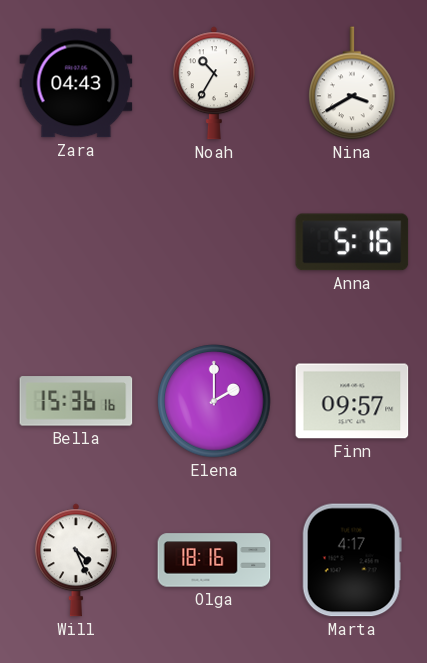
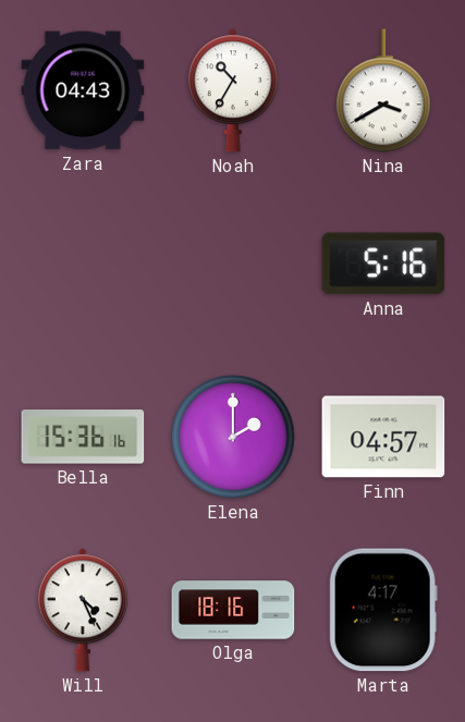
Finn: 09:57 -> 04:57 (383, 437)
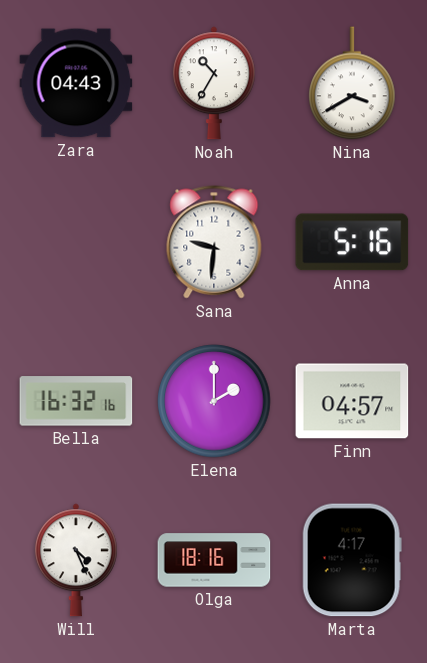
Sana: none -> 9:31 (214, 242)
Bella: 15:36 -> 16:32 (76, 401)
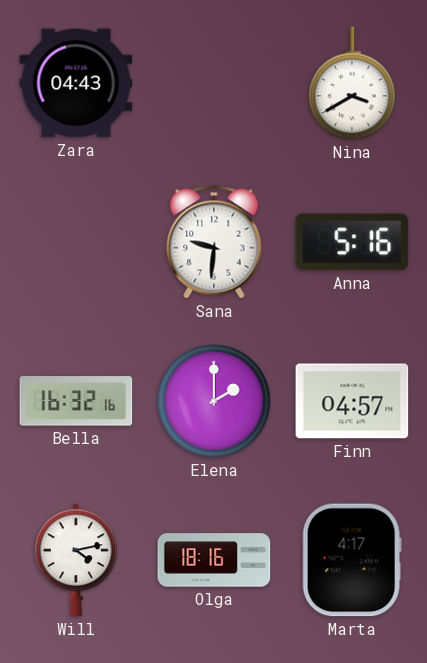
Noah: 10:35 -> none (214, 83)
Will: 4:26 -> 4:13 (76, 560)
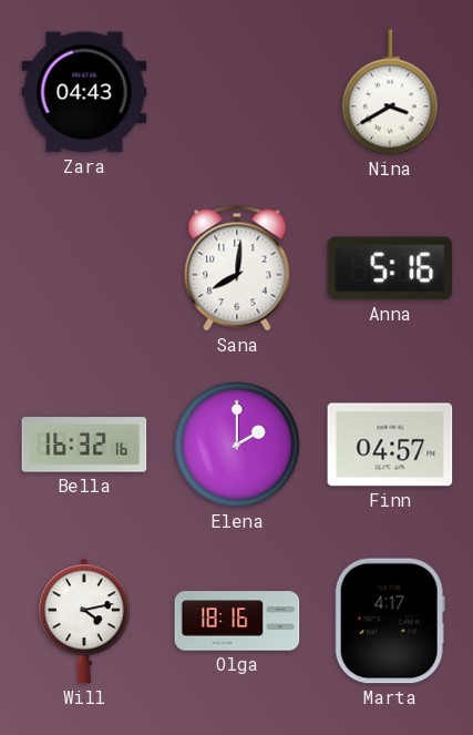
Sana: 9:31 -> 8:01 (237, 268)
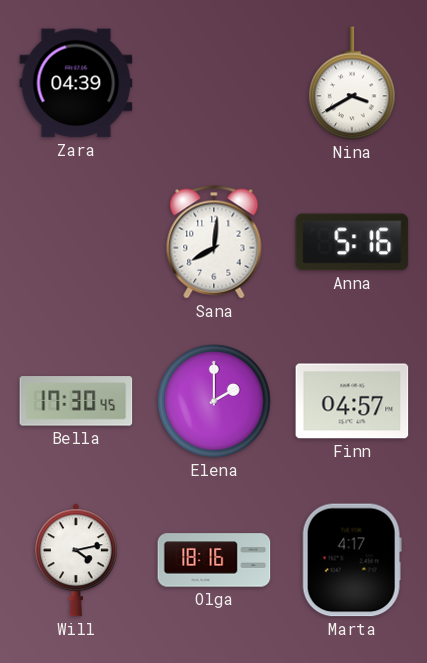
Zara: 04:43 -> 04:39 (76, 83)
Bella: 16:32 -> 17:30 (76, 401)
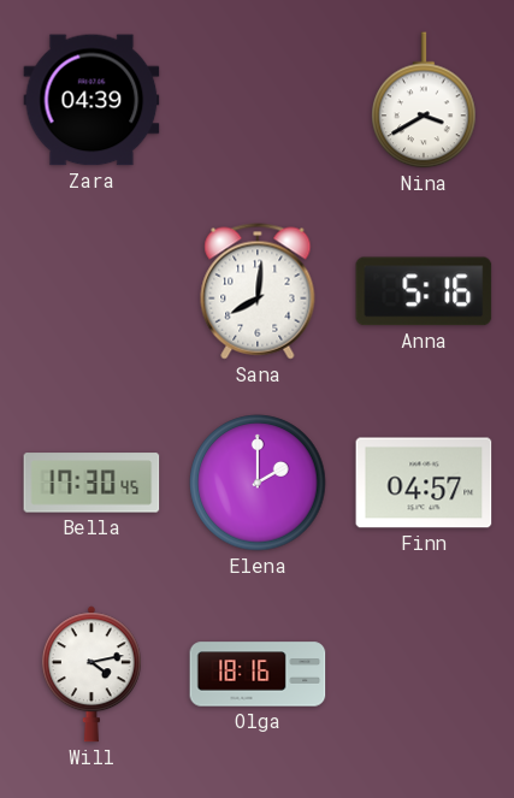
Marta: 4:17 -> none (352, 560)
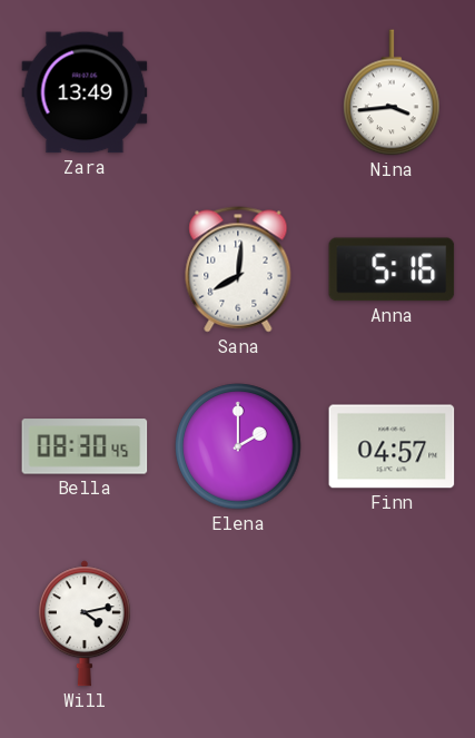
Zara: 04:39 -> 13:49 (85, 92)
Nina: 3:40 -> 3:44 (392, 92)
Bella: 17:30 -> 08:30 (85, 446)
Olga: 18:16 -> none (258, 674)
